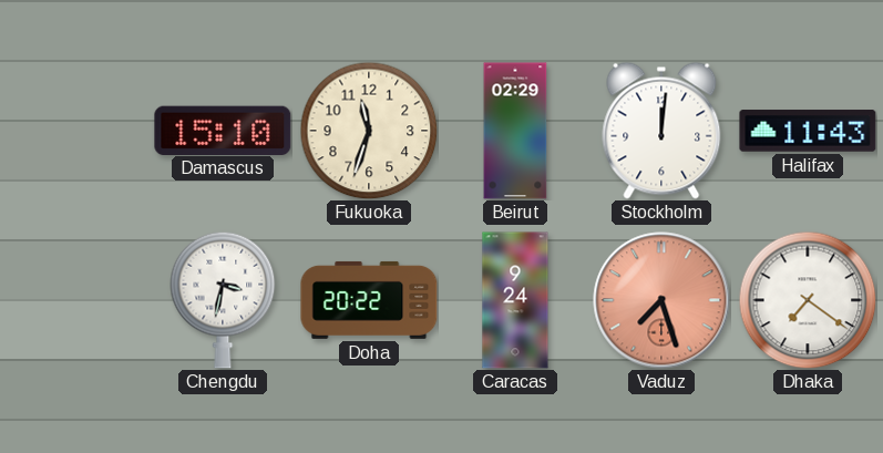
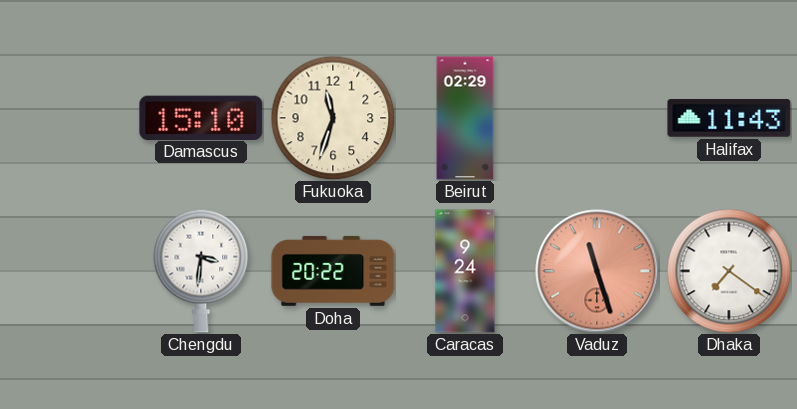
Stockholm: 12:01 -> none (661, 131)
Chengdu: 3:32 -> 3:31 (201, 271)
Vaduz: 7:27 -> 11:27 (597, 271)
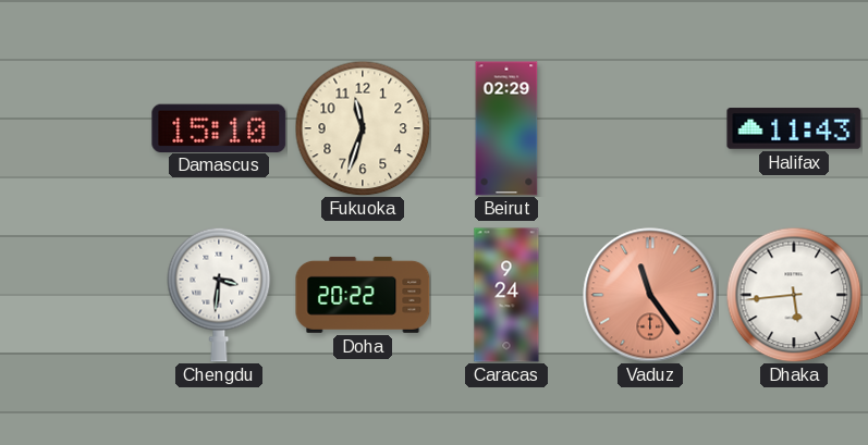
Vaduz: 11:27 -> 11:24 (650, 295)
Dhaka: 7:21 -> 5:44 (794, 295)
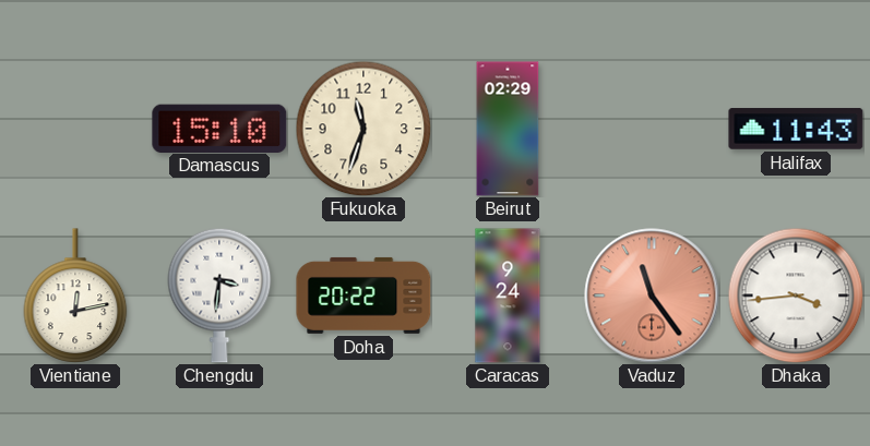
Vientiane: none -> 12:13 (75, 296)
Dhaka: 5:44 -> 3:44 (796, 296)
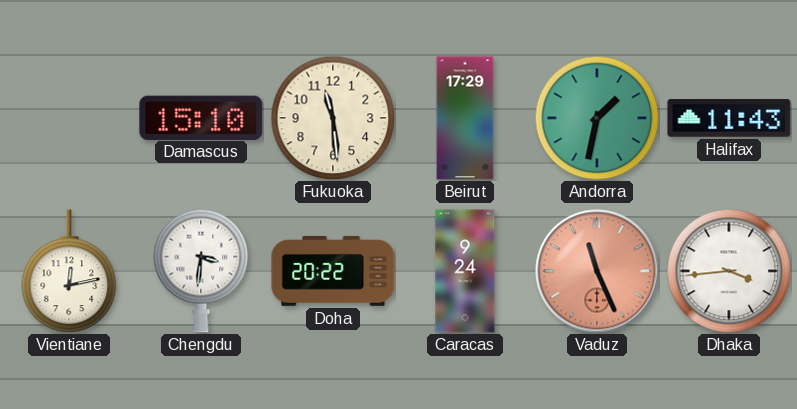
Fukuoka: 11:33 -> 11:29 (333, 118)
Beirut: 02:29 -> 17:29 (465, 118)
Andorra: none -> 1:32 (597, 118)
Vaduz: 11:24 -> 11:26 (597, 271)
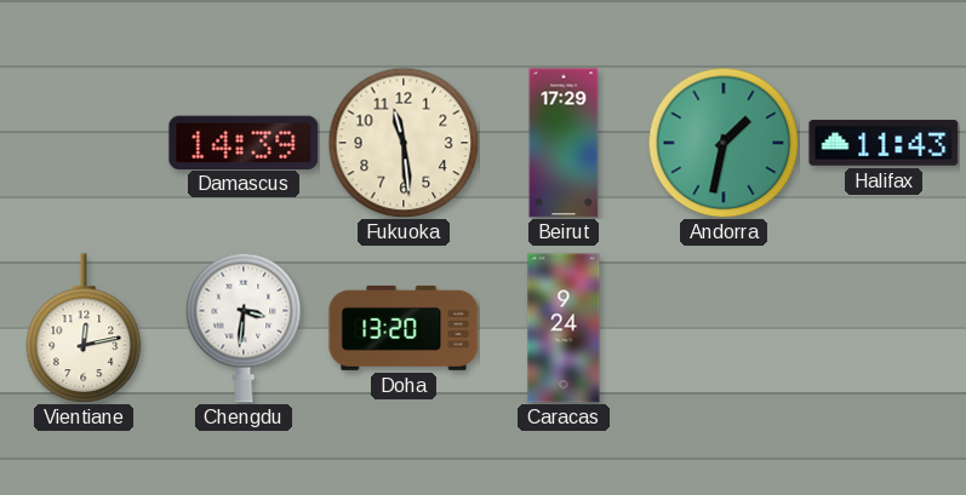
Damascus: 15:10 -> 14:39 (244, 142)
Doha: 20:22 -> 13:20 (404, 328)
Vaduz: 11:26 -> none (597, 271)
Dhaka: 3:44 -> none (729, 271)
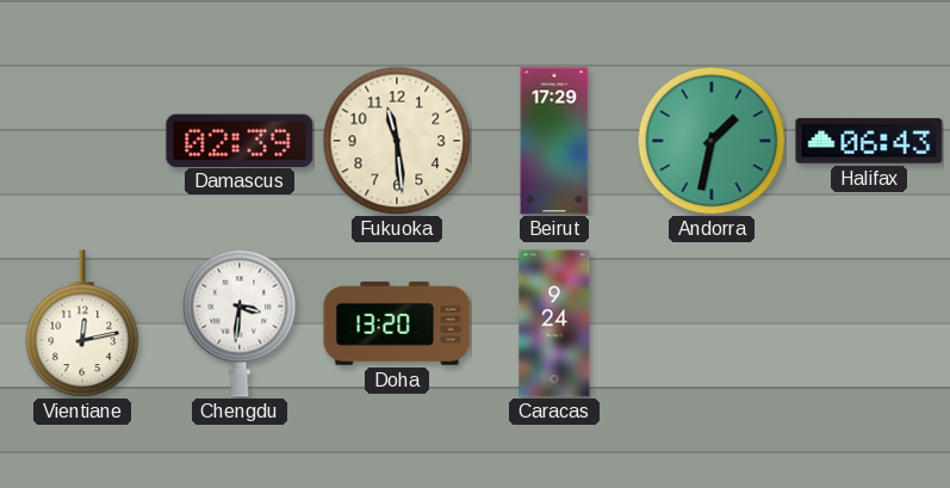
Damascus: 14:39 -> 02:39 (240, 140)
Halifax: 11:43 -> 06:43 (869, 141)
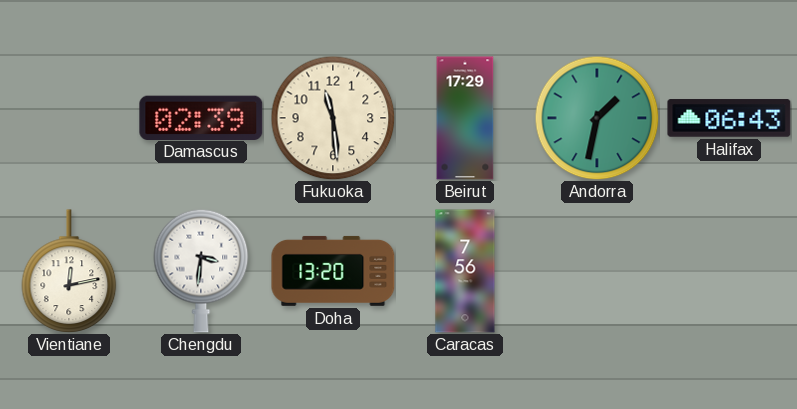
Caracas: 9:24 -> 7:56 (465, 271)
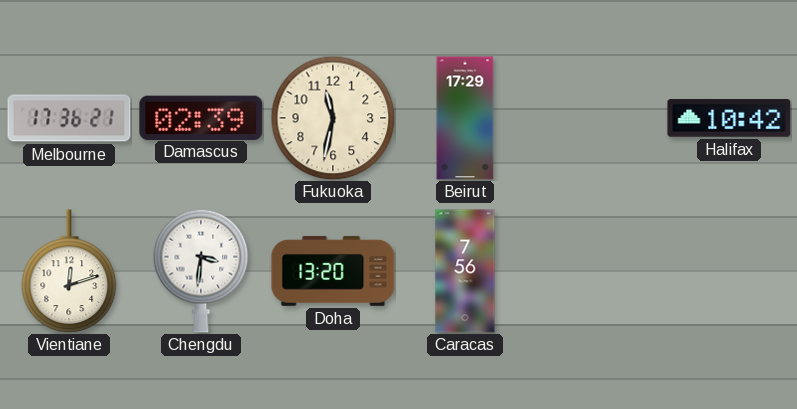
Melbourne: none -> 17:36 (69, 118)
Fukuoka: 11:29 -> 11:32 (333, 118)
Andorra: 1:32 -> none (597, 118)
Halifax: 06:43 -> 10:42 (729, 118)
Vientiane: 12:13 -> 12:12 (69, 271)
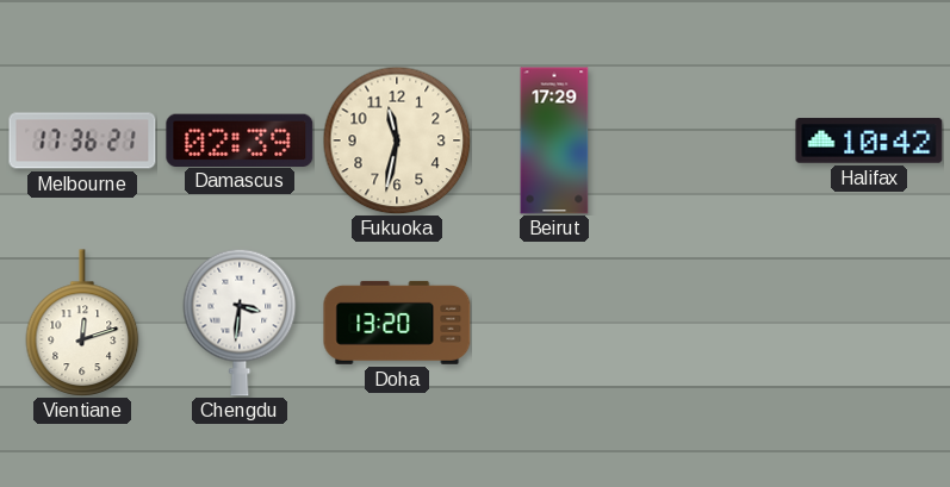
Caracas: 7:56 -> none (465, 271)
